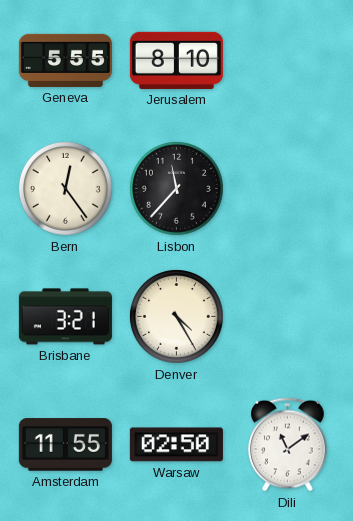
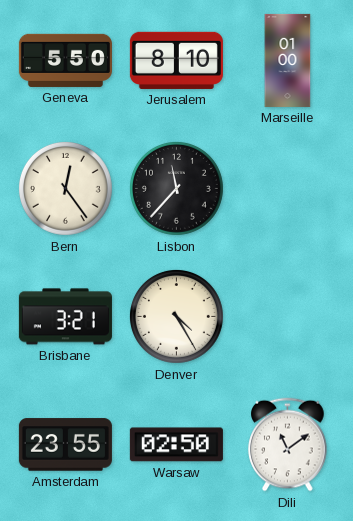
Geneva: 5:55 -> 5:50 (65, 60)
Marseille: none -> 01:00 (288, 60)
Amsterdam: 11:55 -> 23:55 (65, 445)
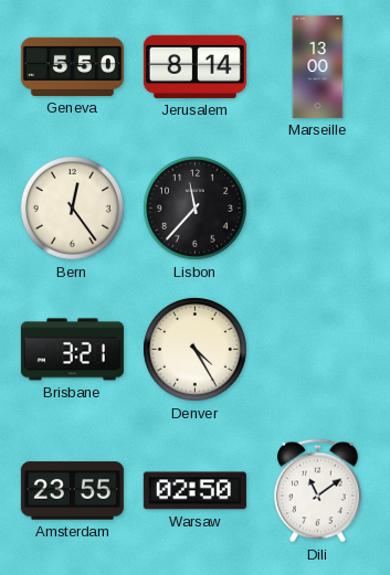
Jerusalem: 8:10 -> 8:14 (194, 66)
Marseille: 01:00 -> 13:00 (318, 66)
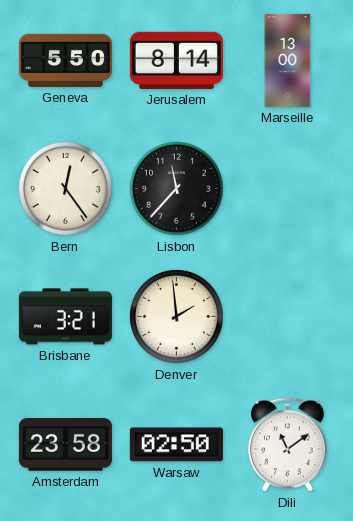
Denver: 4:25 -> 1:59 (176, 316)
Amsterdam: 23:55 -> 23:58 (65, 445)
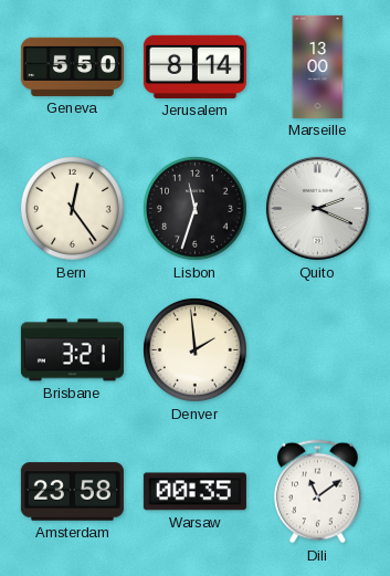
Lisbon: 11:37 -> 11:33 (194, 208)
Quito: none -> 2:19 (317, 208)
Warsaw: 02:50 -> 00:35 (194, 492)
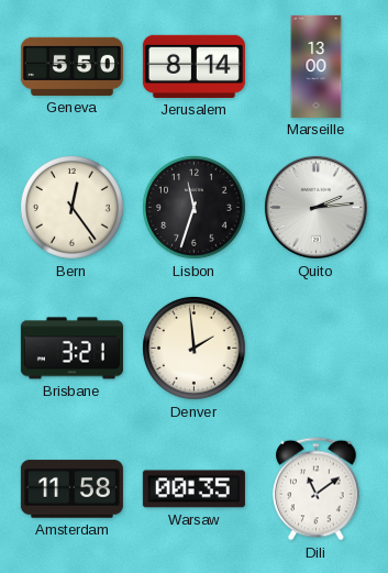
Quito: 2:19 -> 2:14 (315, 207)
Amsterdam: 23:58 -> 11:58 (71, 489)
